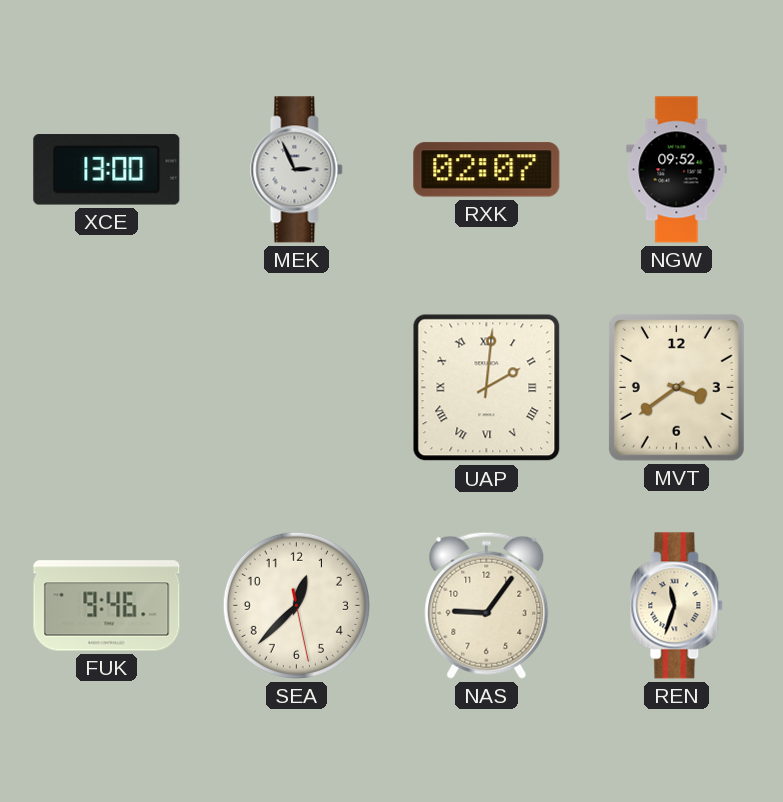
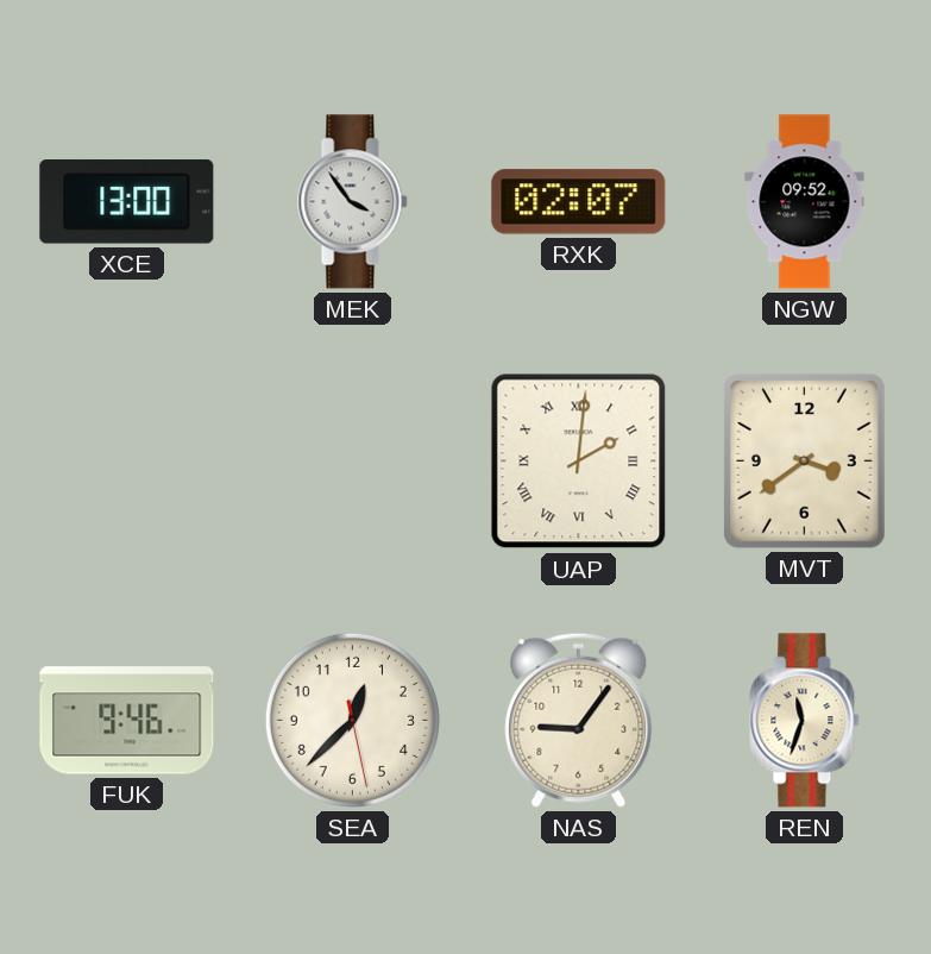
MEK: 2:56 -> 3:54 (353, 202)
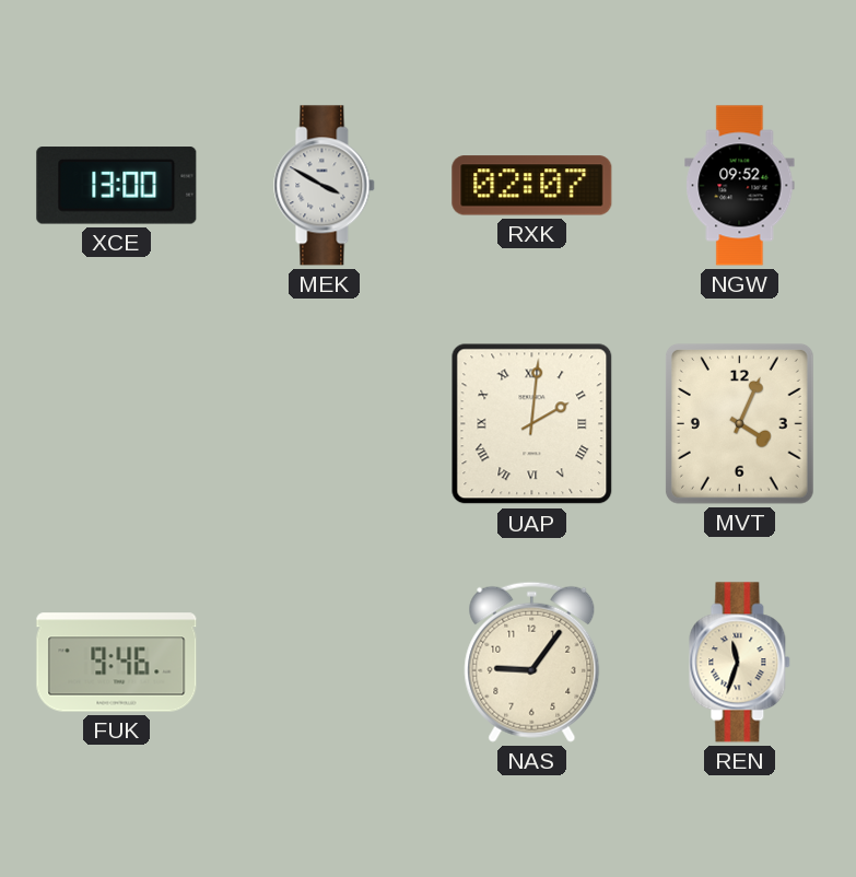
MEK: 3:54 -> 3:50 (325, 186)
MVT: 3:39 -> 4:04 (739, 423)
SEA: 12:37 -> none (352, 720)
